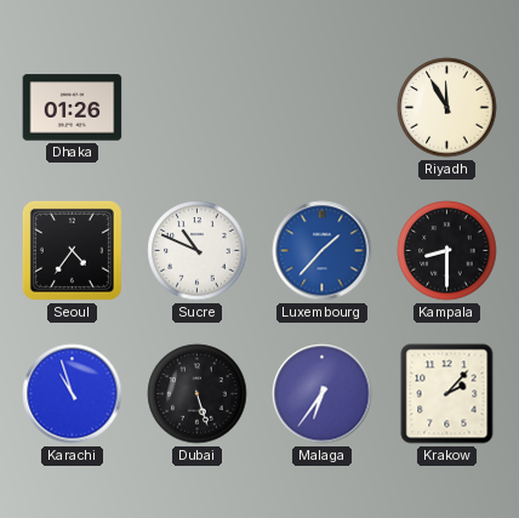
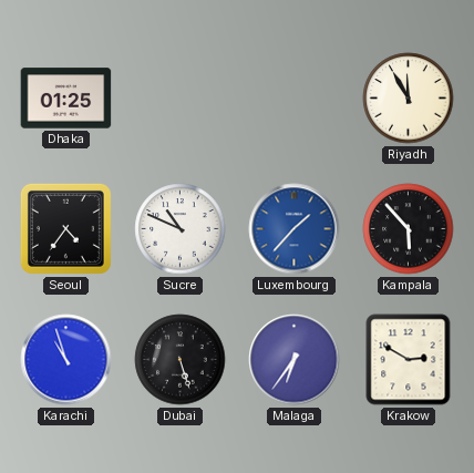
Dhaka: 01:26 -> 01:25 (66, 99)
Kampala: 8:30 -> 5:53 (409, 229)
Krakow: 2:07 -> 2:50 (409, 360)
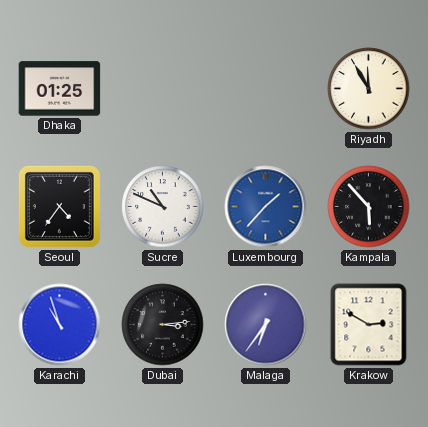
Dubai: 5:27 -> 3:14 (163, 325)
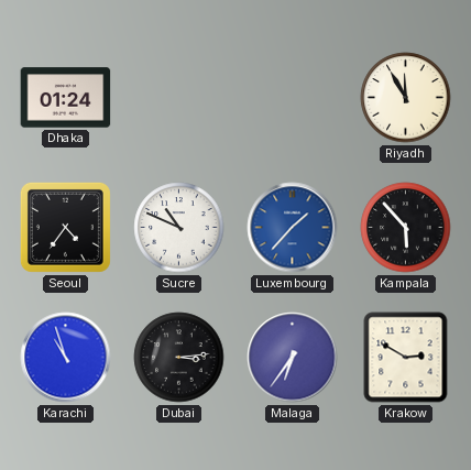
Dhaka: 01:25 -> 01:24 (66, 98)
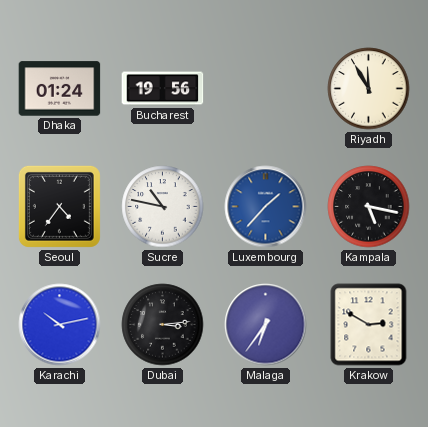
Bucharest: none -> 19:56 (163, 89)
Sucre: 10:49 -> 10:47 (163, 207)
Kampala: 5:53 -> 5:17 (369, 207)
Karachi: 10:57 -> 10:13 (60, 325)
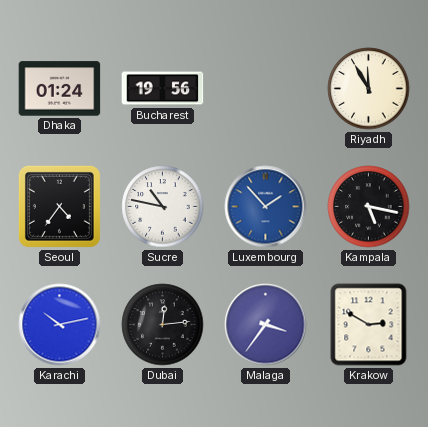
Luxembourg: 1:37 -> 1:53 (266, 207)
Dubai: 3:14 -> 12:14 (163, 325)
Malaga: 6:36 -> 3:36 (266, 325)
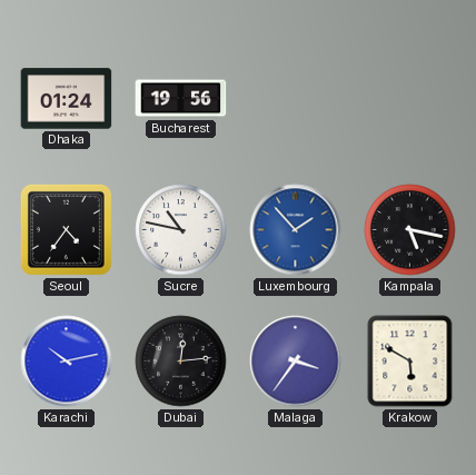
Riyadh: 11:55 -> none (369, 89)
Krakow: 2:50 -> 5:50 (410, 362)
